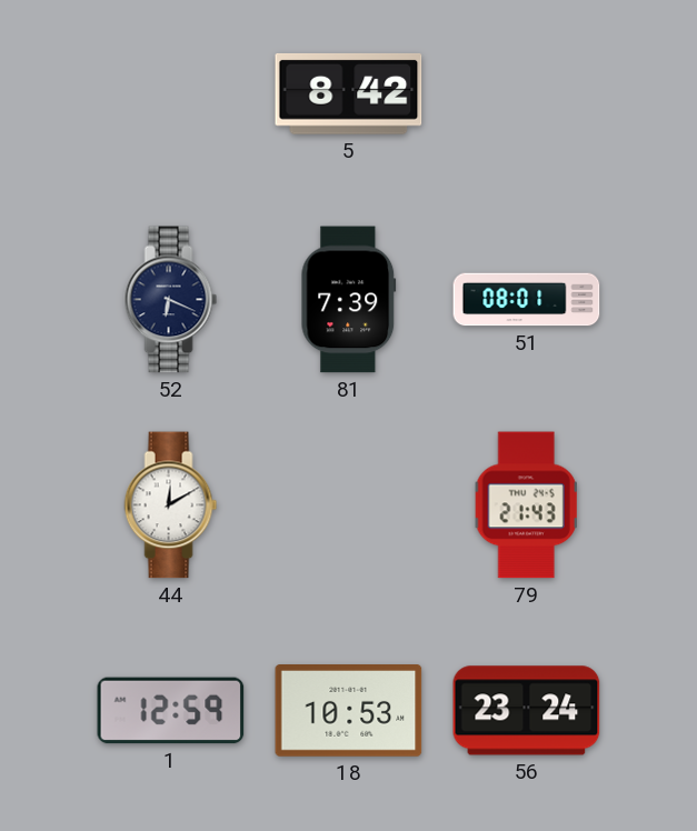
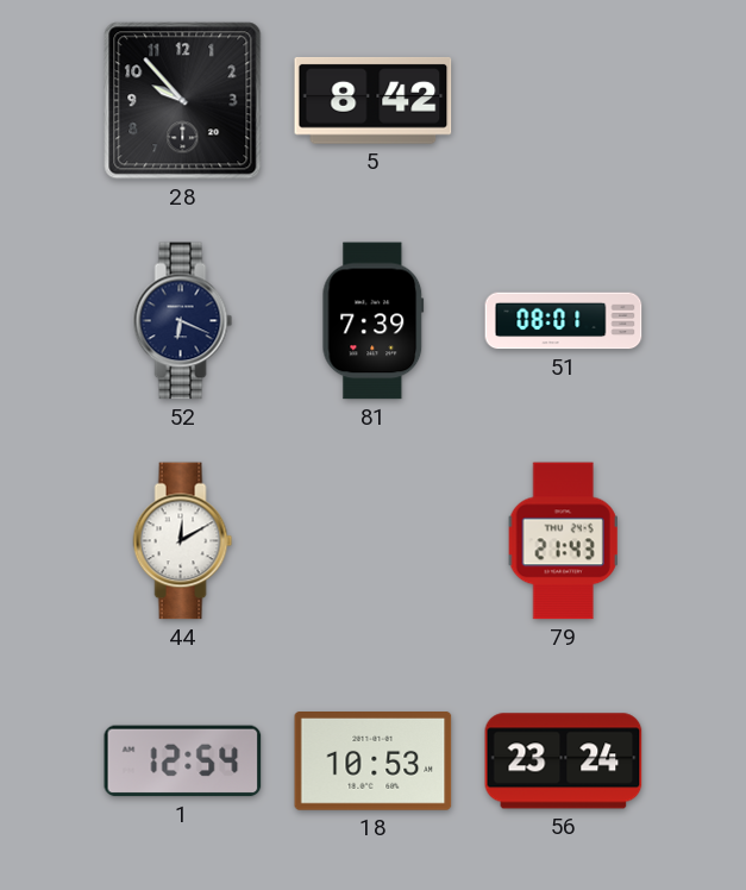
28: none -> 9:53 (183, 101)
1: 12:59 -> 12:54 (183, 761)
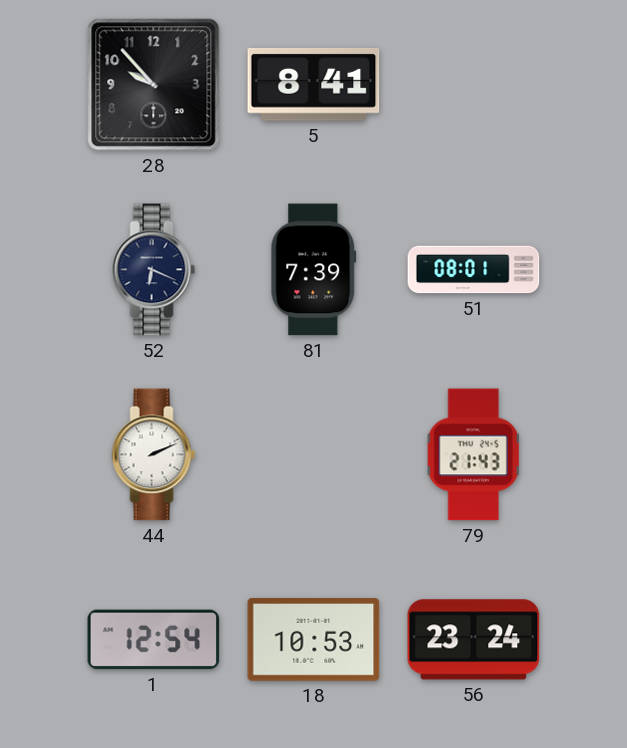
5: 8:42 -> 8:41 (314, 84)
44: 12:10 -> 2:11 (154, 455)
